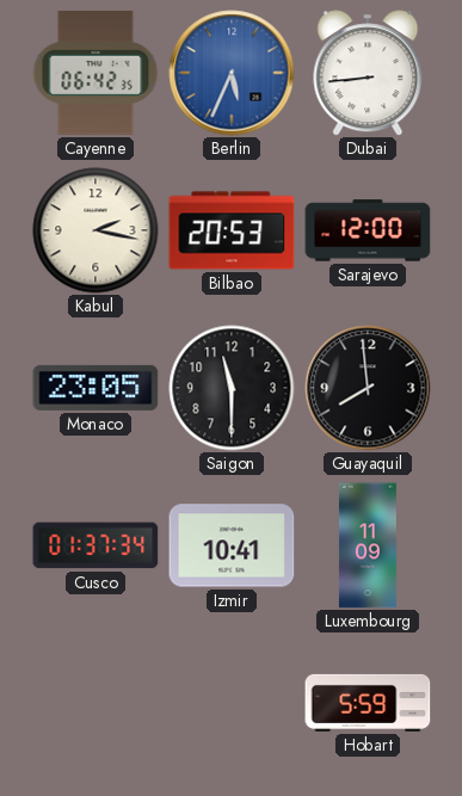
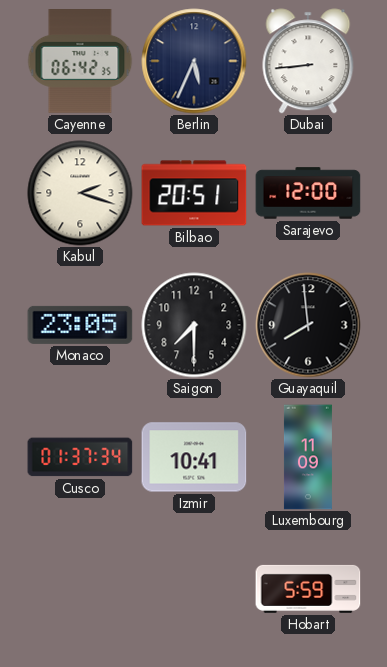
Berlin dial: blue -> navy (194, 61)
Kabul: 2:17 -> 2:18 (80, 193)
Bilbao: 20:53 -> 20:51 (194, 193)
Saigon: 11:30 -> 7:30 (194, 325)
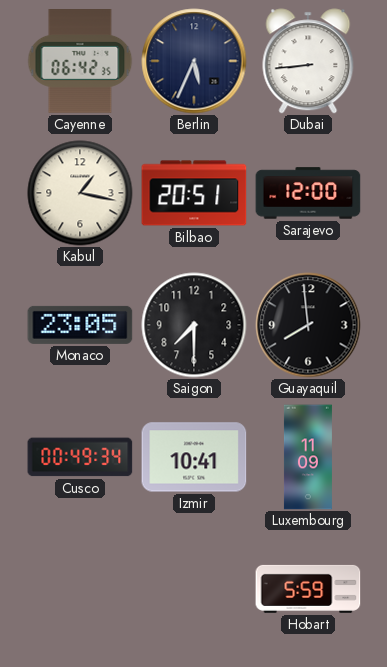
Kabul: 2:18 -> 1:17 (80, 193)
Cusco: 01:37 -> 00:49 (80, 457)
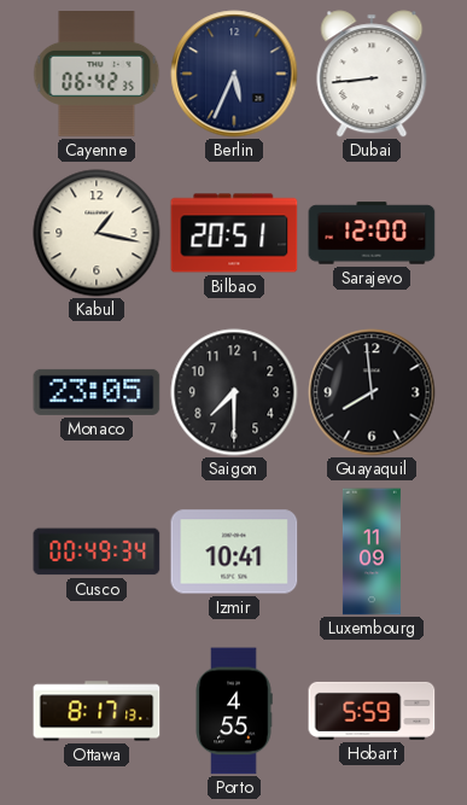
Ottawa: none -> 8:17 (97, 711)
Porto: none -> 4:55 (234, 711)
